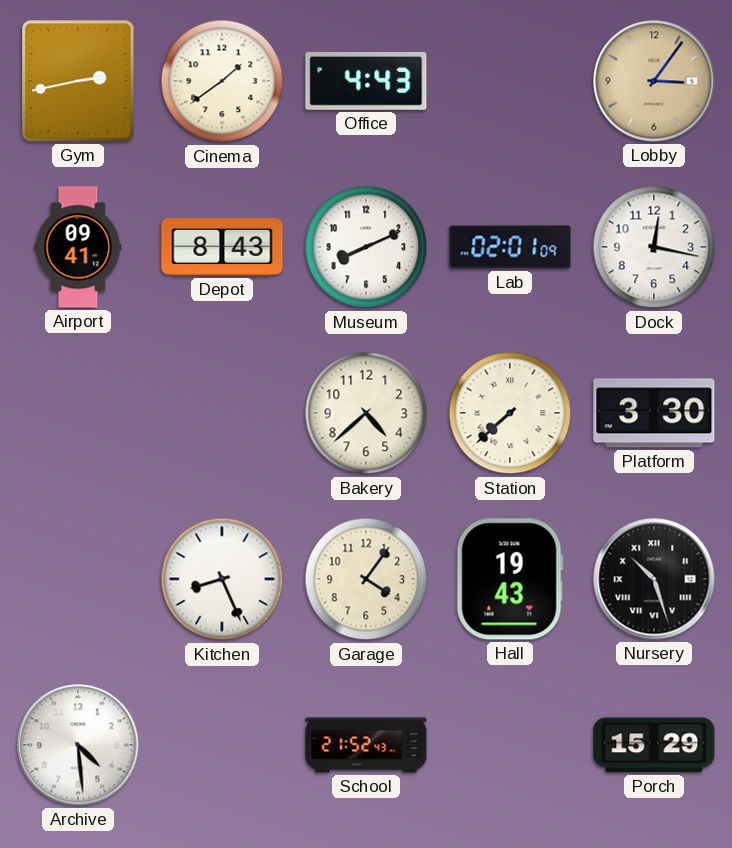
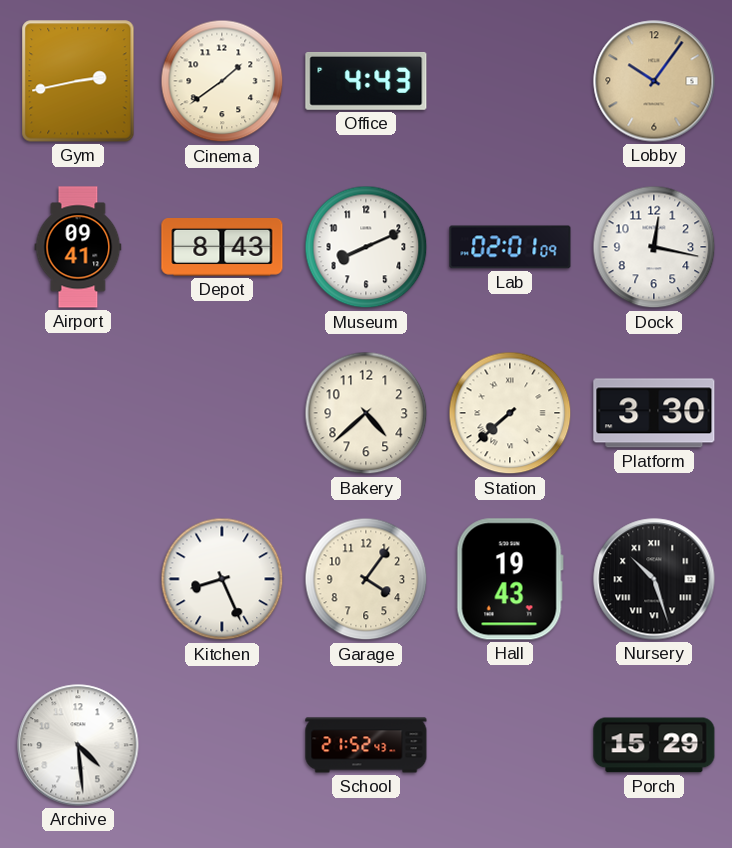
Lobby: 3:06 -> 10:06 (654, 81)
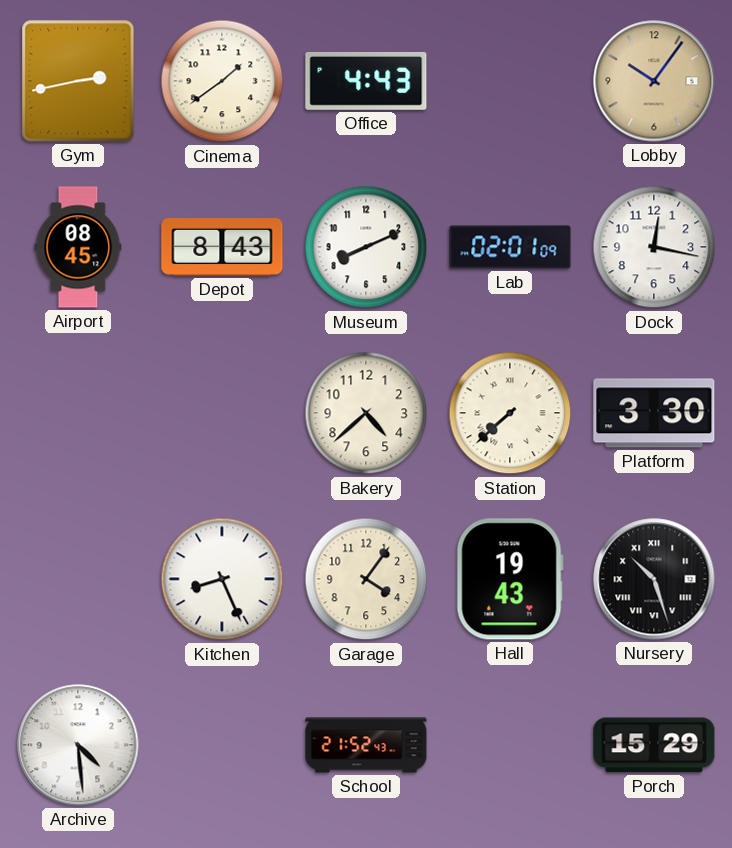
Airport: 09:41 -> 08:45 (78, 247)
